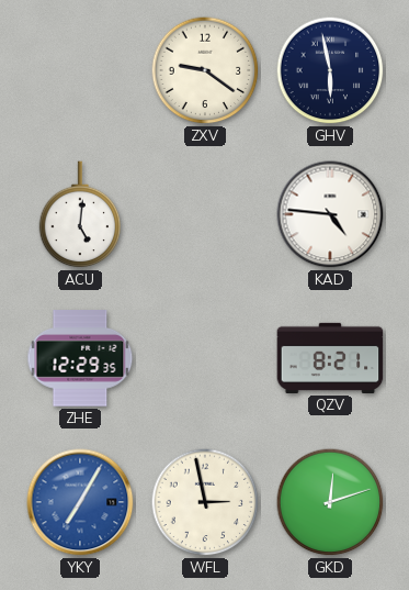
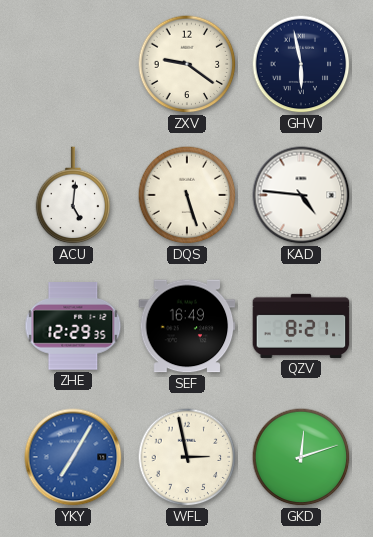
DQS: none -> 5:27 (187, 195)
SEF: none -> 16:49 (187, 326)
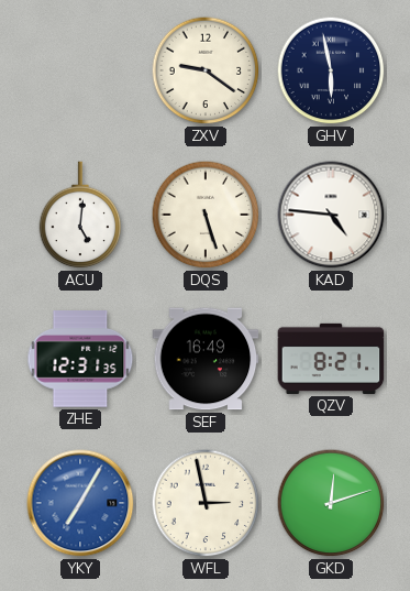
ZHE: 12:29 -> 12:31 (80, 359)
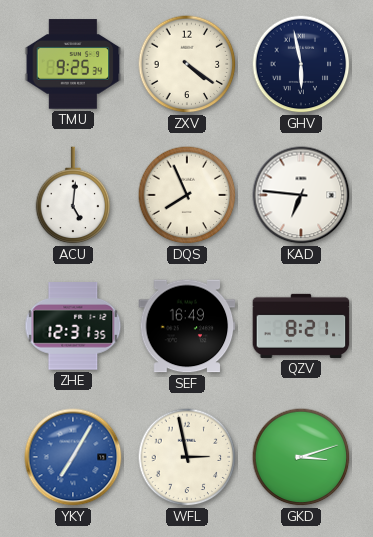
TMU: none -> 9:25 (73, 64)
ZXV: 9:21 -> 4:21 (187, 64)
DQS: 5:27 -> 7:56 (187, 195)
KAD: 4:46 -> 6:46 (301, 195)
GKD: 12:12 -> 3:12 (301, 457)
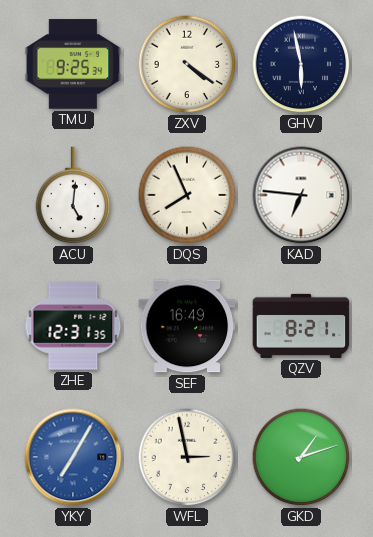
GKD: 3:12 -> 1:12 (301, 457)
